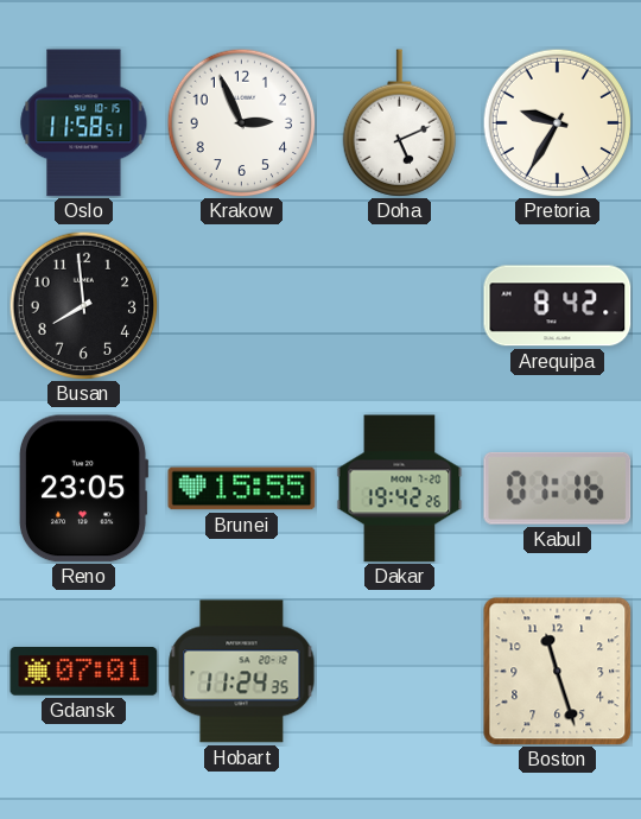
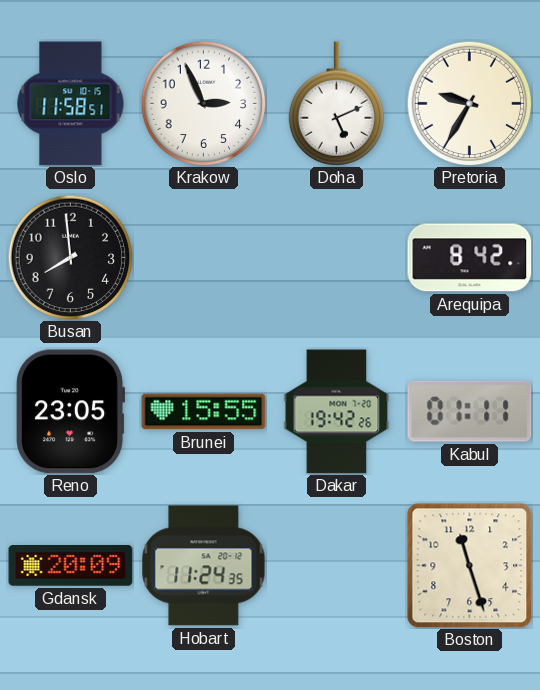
Kabul: 01:16 -> 01:11 (470, 411)
Gdansk: 07:01 -> 20:09 (71, 566)
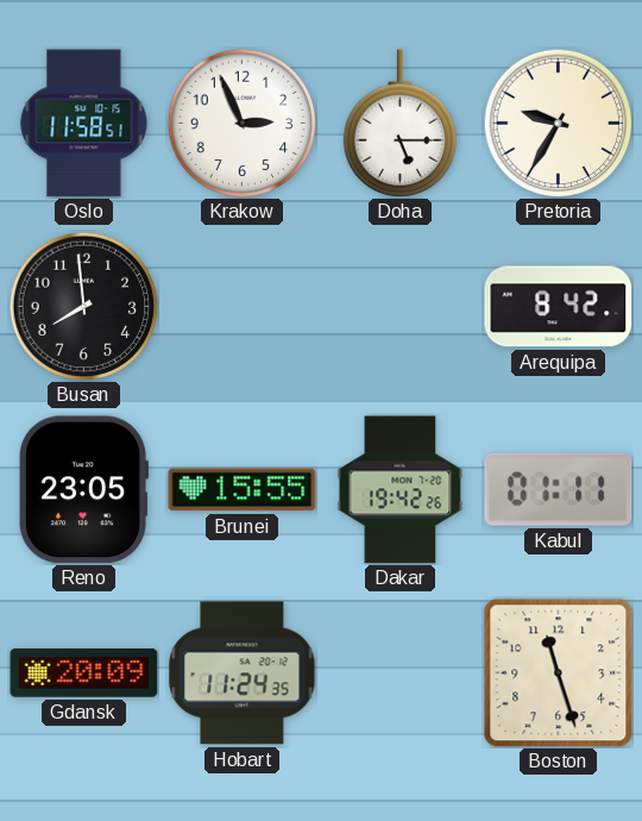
Doha: 5:11 -> 5:15 (399, 124)
